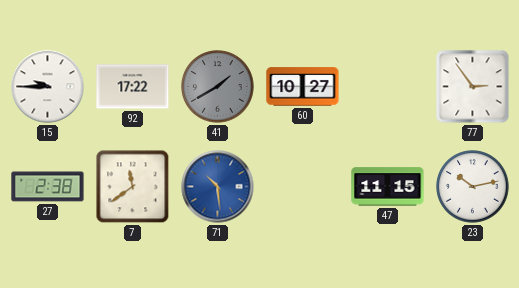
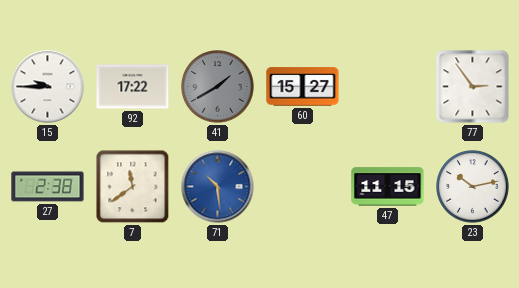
60: 10:27 -> 15:27 (303, 87)
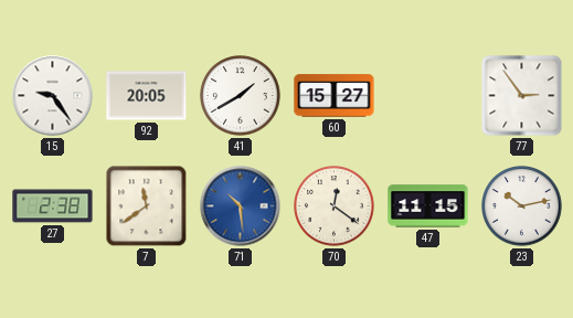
15: 9:45 -> 9:24 (53, 96)
92: 17:22 -> 20:05 (147, 96)
41 dial: grey -> white (241, 96)
70: none -> 12:21 (335, 206)
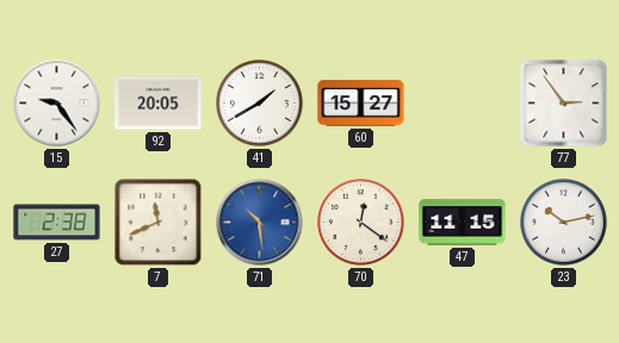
7: 11:39 -> 11:41 (159, 223)
